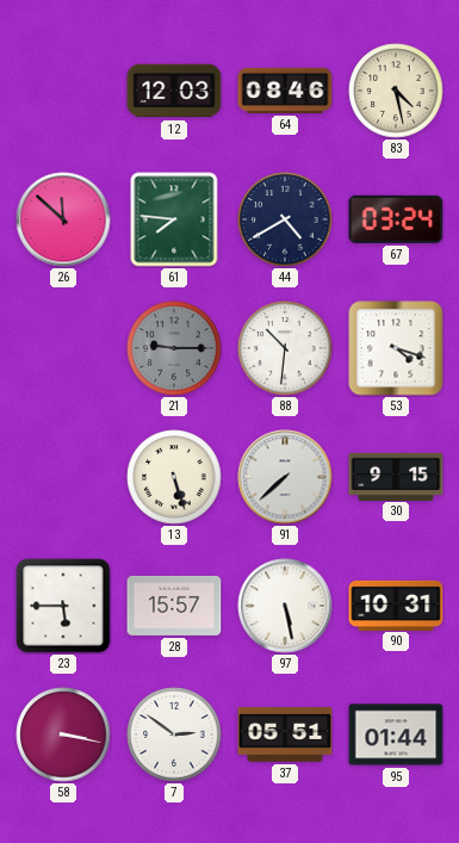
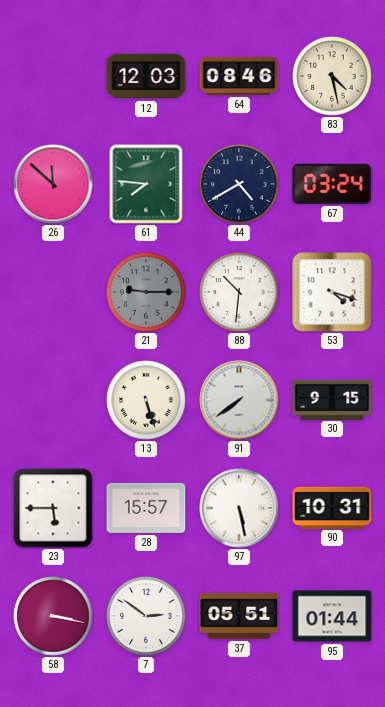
91: 7:38 -> 7:39 (239, 400)
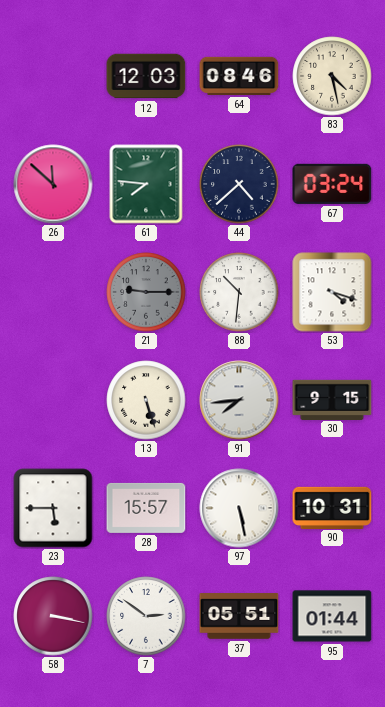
44: 4:40 -> 4:38 (239, 184)
91: 7:39 -> 7:44 (239, 400)
